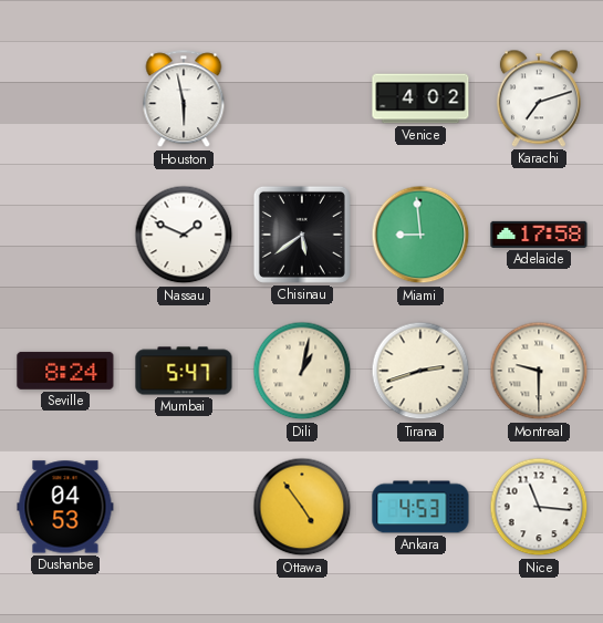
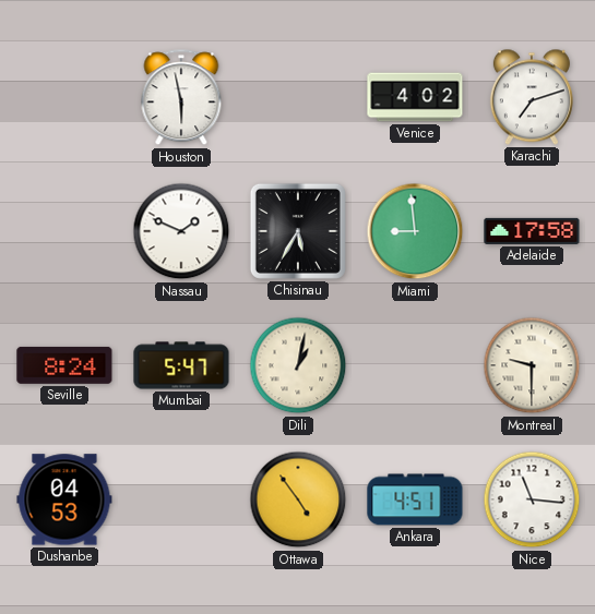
Chisinau: 5:39 -> 5:35 (298, 231)
Tirana: 2:42 -> none (420, 371)
Ankara: 4:53 -> 4:51 (415, 499)
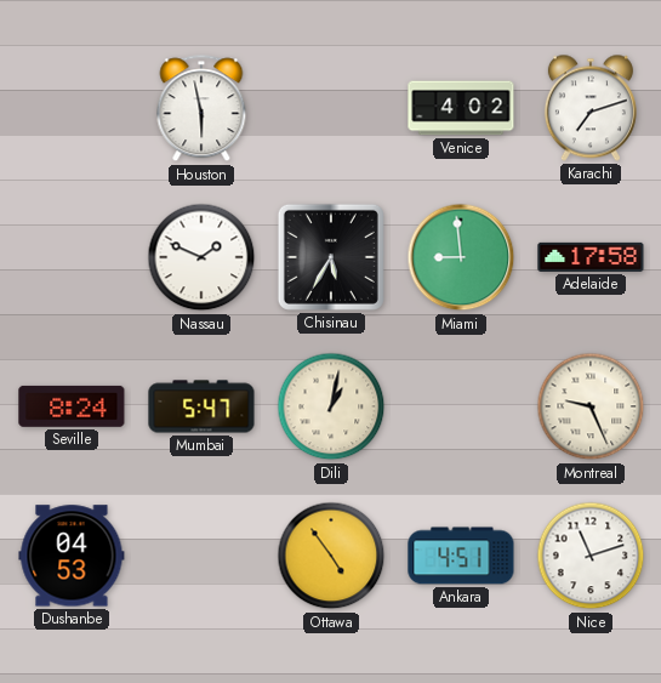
Montreal: 9:30 -> 9:26 (591, 406)
Nice: 11:16 -> 11:12 (591, 556)
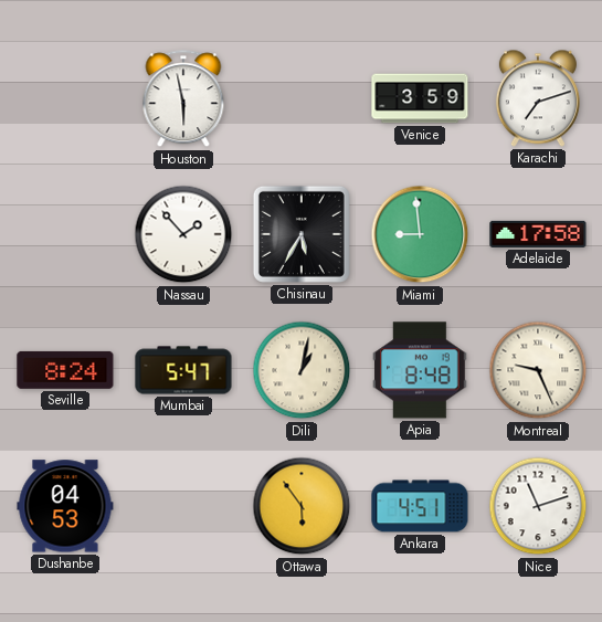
Venice: 4:02 -> 3:59 (420, 98)
Nassau: 1:49 -> 1:53 (183, 234)
Apia: none -> 8:48 (420, 370)
Ottawa: 4:54 -> 5:54 (302, 506)
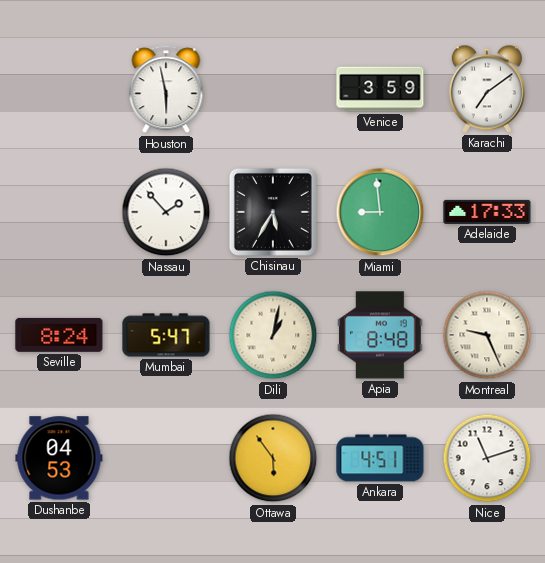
Karachi: 7:12 -> 7:09 (487, 89)
Adelaide: 17:58 -> 17:33 (487, 212)
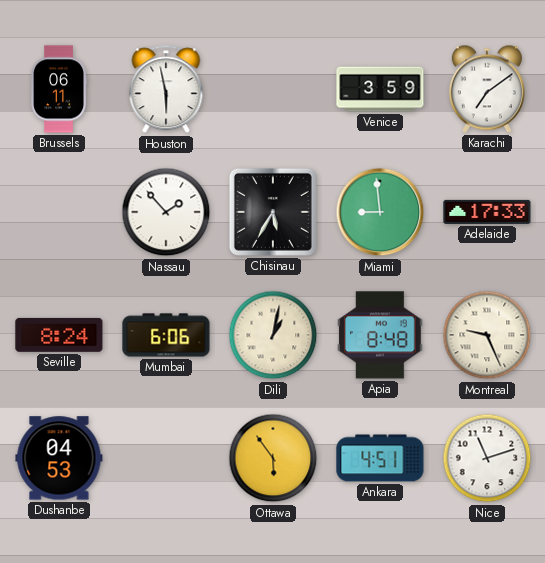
Brussels: none -> 06:11 (58, 89)
Mumbai: 5:47 -> 6:06 (166, 335)
